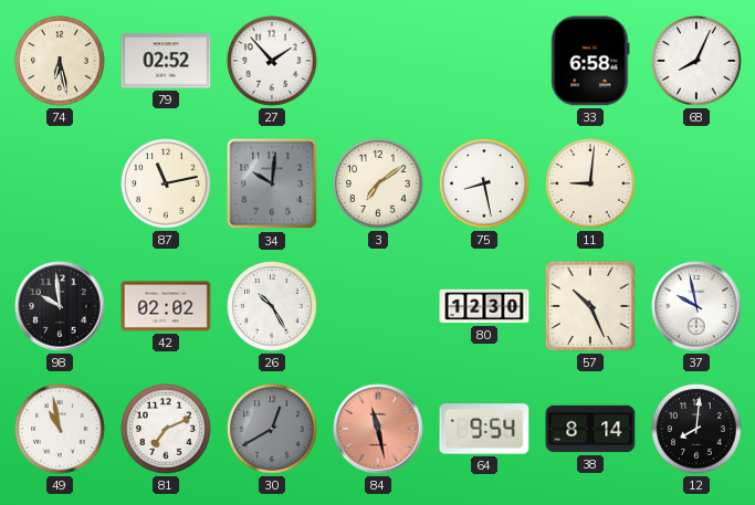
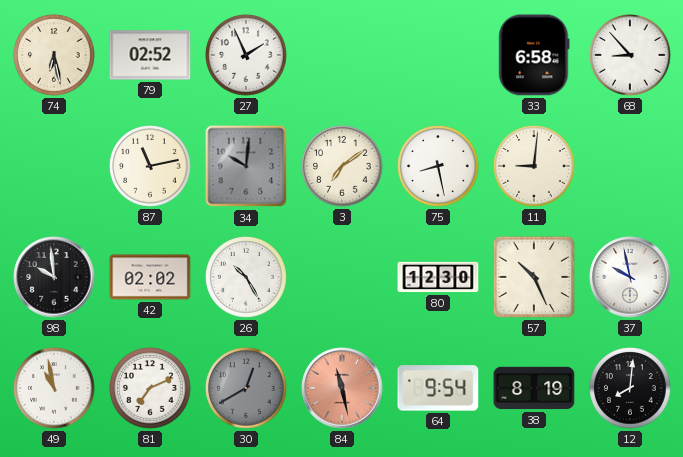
27: 1:53 -> 1:56 (246, 55)
68: 8:04 -> 8:53 (630, 55)
38: 8:14 -> 8:19 (534, 388)
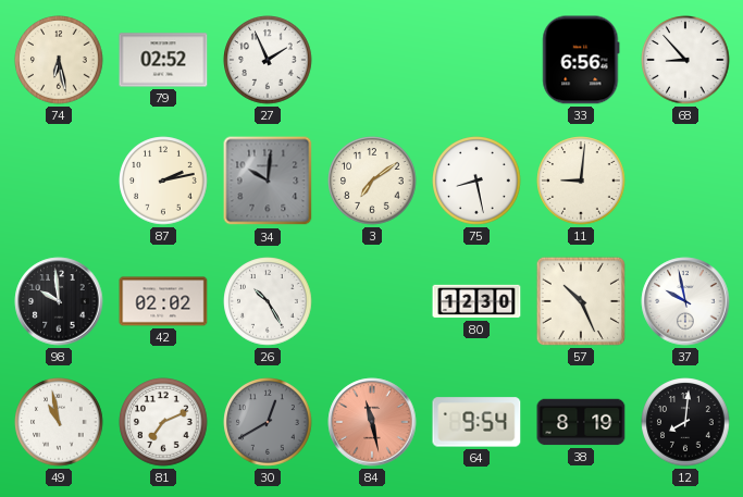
33: 6:58 -> 6:56 (581, 60)
87: 11:13 -> 2:13 (163, 181)
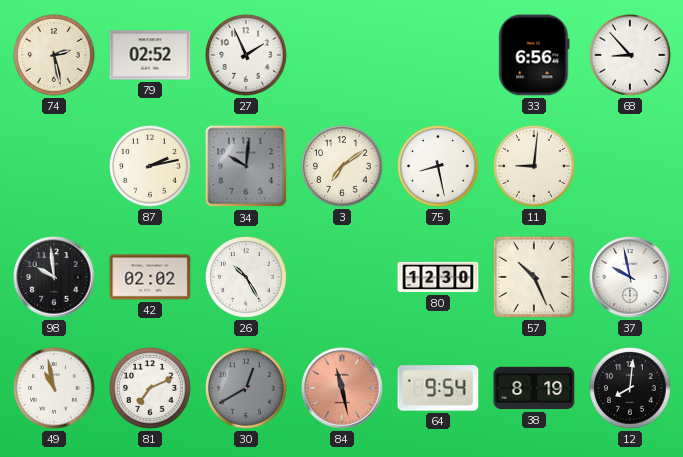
74: 6:28 -> 2:28 (54, 55)
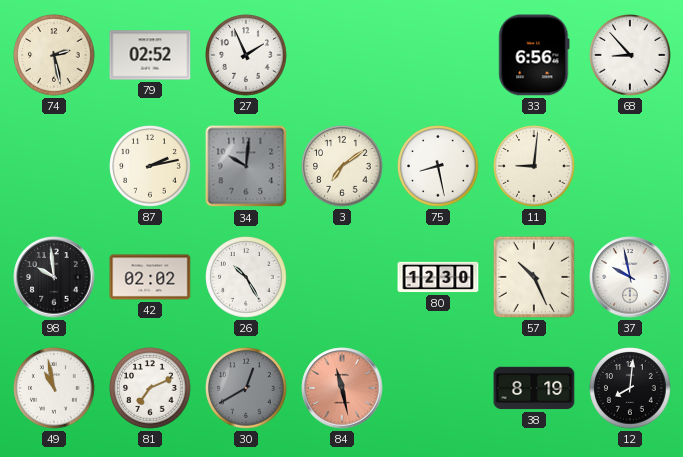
64: 9:54 -> none (438, 388)
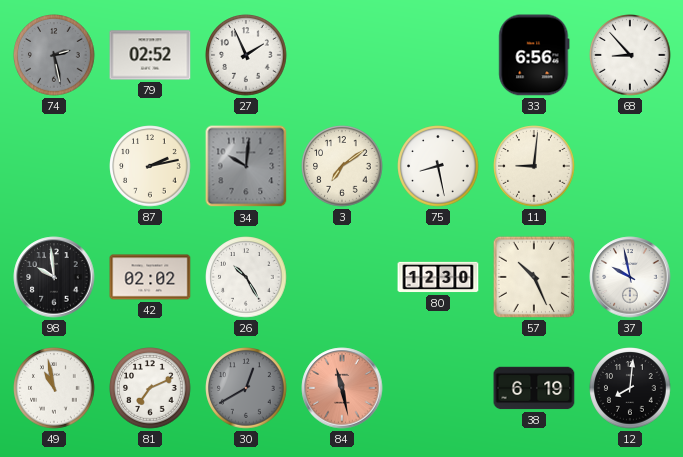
74 dial: cream -> grey (54, 55)
38: 8:19 -> 6:19 (534, 388)
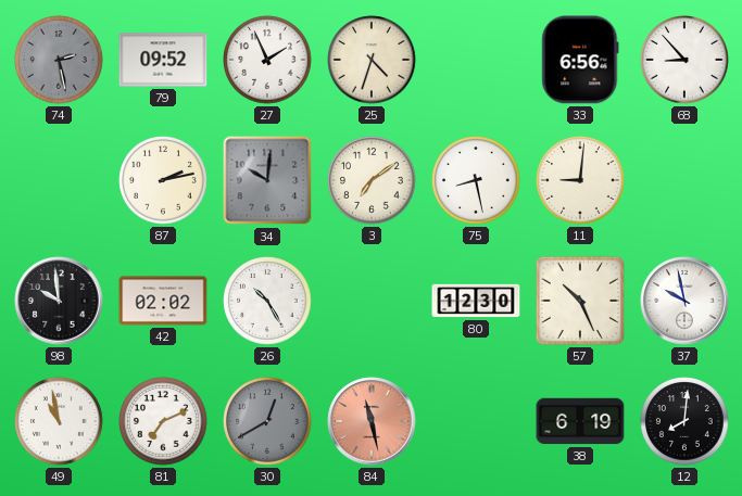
79: 02:52 -> 09:52 (163, 60)
25: none -> 4:33 (372, 60)
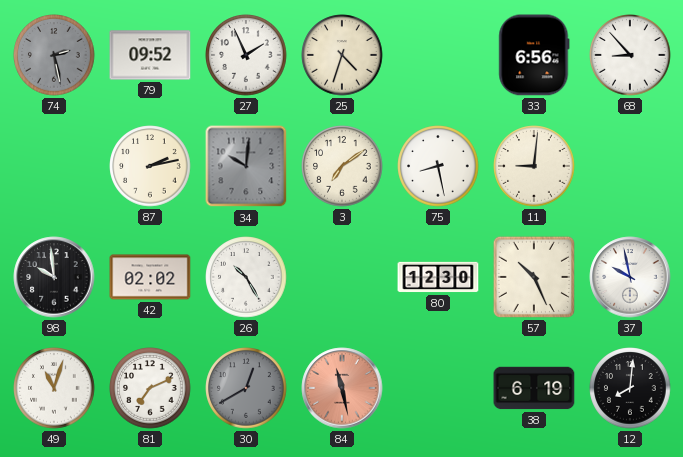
49: 10:58 -> 11:03 (54, 388)
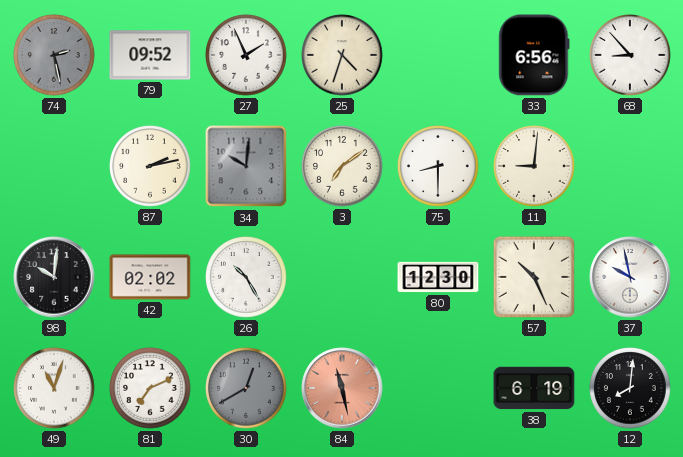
75: 8:28 -> 8:30 (438, 166)
98: 9:59 -> 10:01 (54, 277)
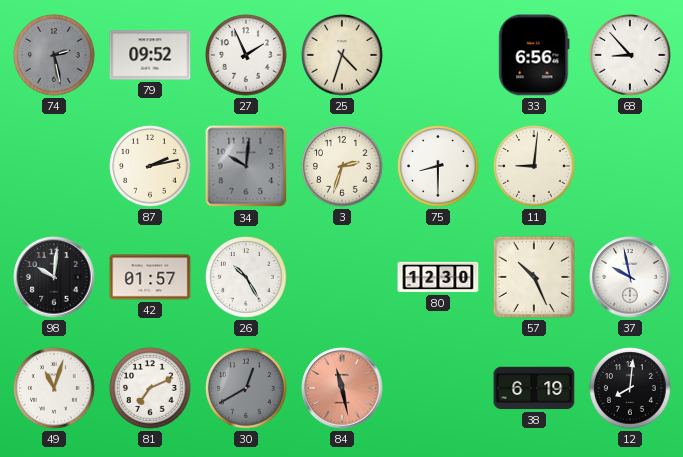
3: 7:09 -> 2:33 (342, 166)
42: 02:02 -> 01:57 (150, 277)
